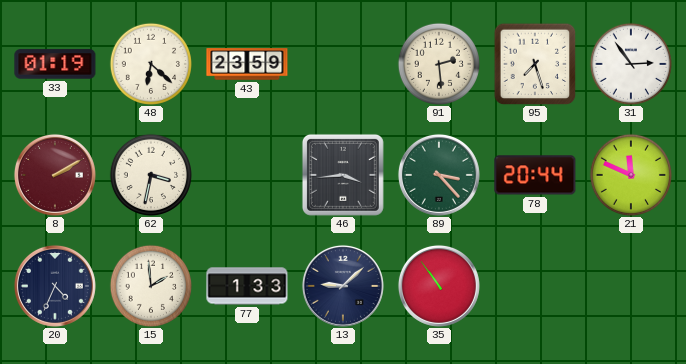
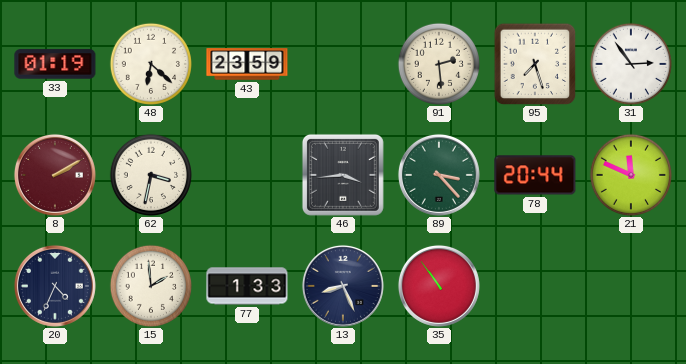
13: 9:08 -> 8:26 (343, 286)
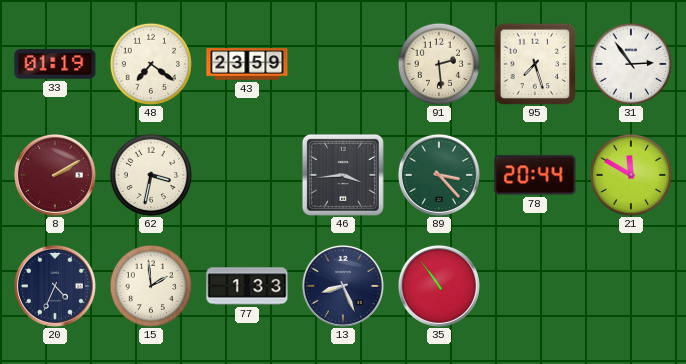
48: 6:22 -> 7:21 (150, 63)
21: 11:49 -> 11:50 (630, 174)
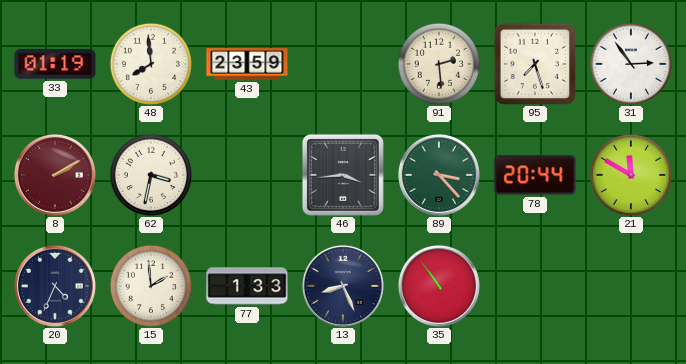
48: 7:21 -> 7:59 (150, 63)
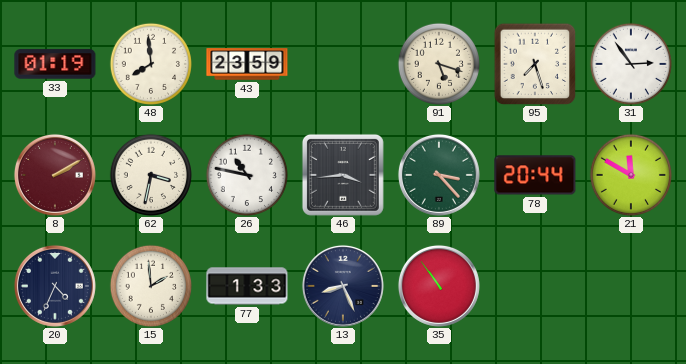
91: 2:29 -> 5:18 (438, 63)
26: none -> 10:47 (246, 174)
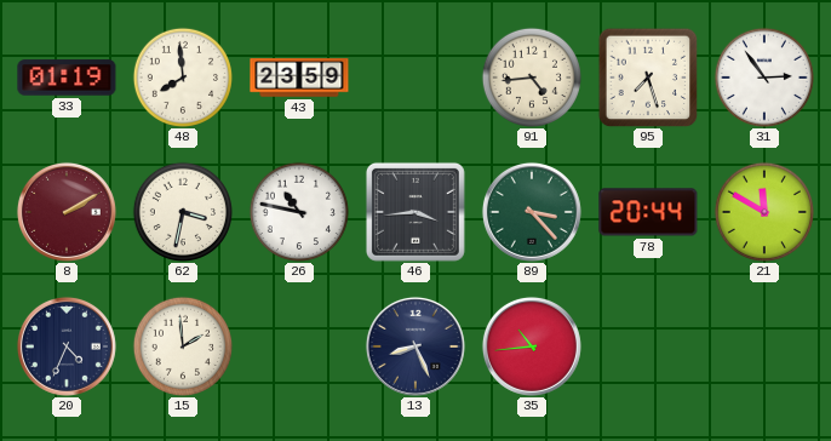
91: 5:18 -> 4:44 (531, 76)
77: 1:33 -> none (247, 286)
35: 10:54 -> 10:44 (532, 346)
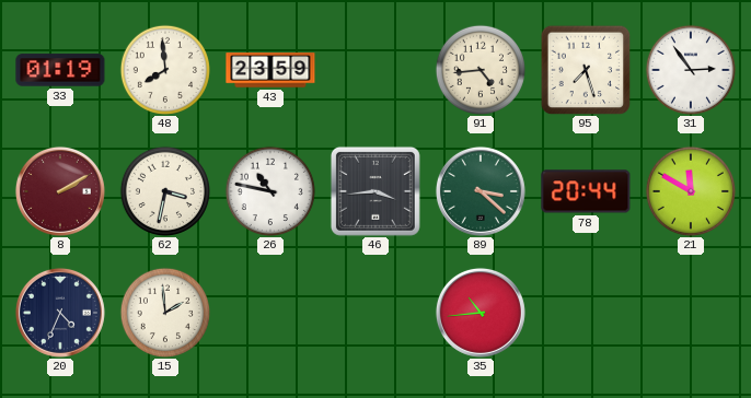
89: 3:23 -> 3:22 (481, 191)
13: 8:26 -> none (415, 346)
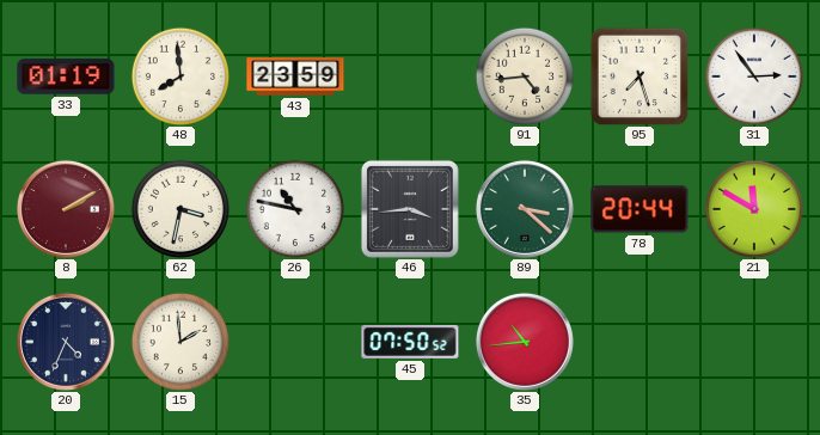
45: none -> 07:50 (410, 342)
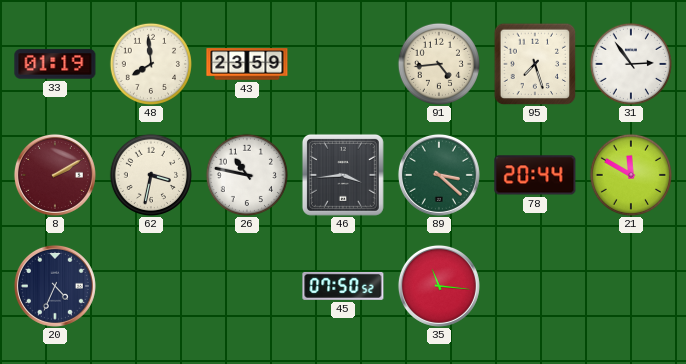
15: 1:59 -> none (179, 341)
35: 10:44 -> 11:16 (439, 286)
